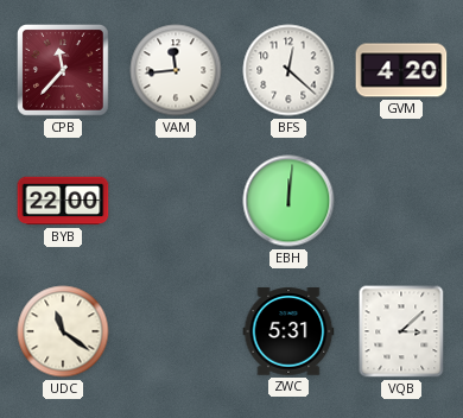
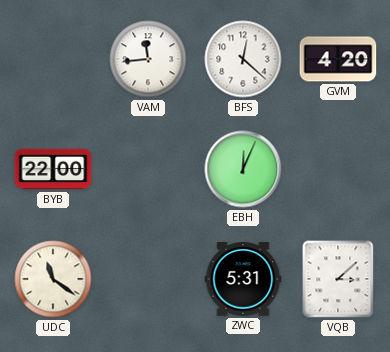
CPB: 11:37 -> none (64, 71)
EBH: 12:01 -> 12:04 (243, 169)
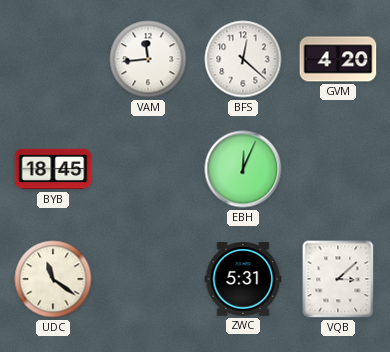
BYB: 22:00 -> 18:45 (53, 169)
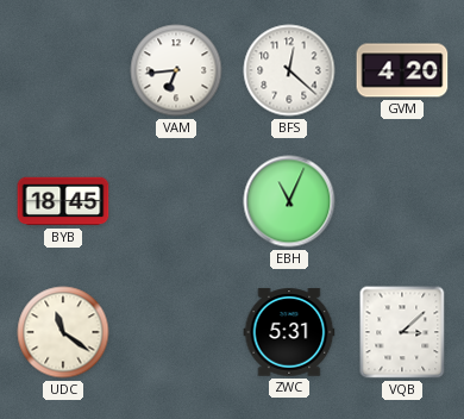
VAM: 11:44 -> 6:44 (176, 70)
EBH: 12:04 -> 11:04 (289, 201)
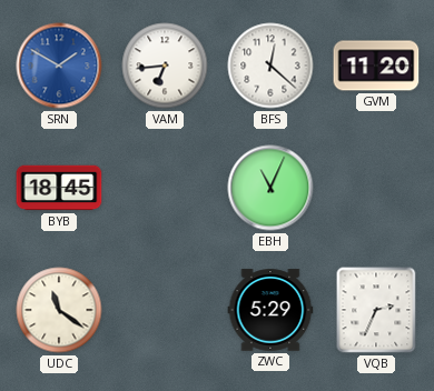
SRN: none -> 1:50 (59, 66)
GVM: 4:20 -> 11:20 (376, 66)
ZWC: 5:31 -> 5:29 (270, 310)
VQB: 3:08 -> 2:34 (376, 310)
